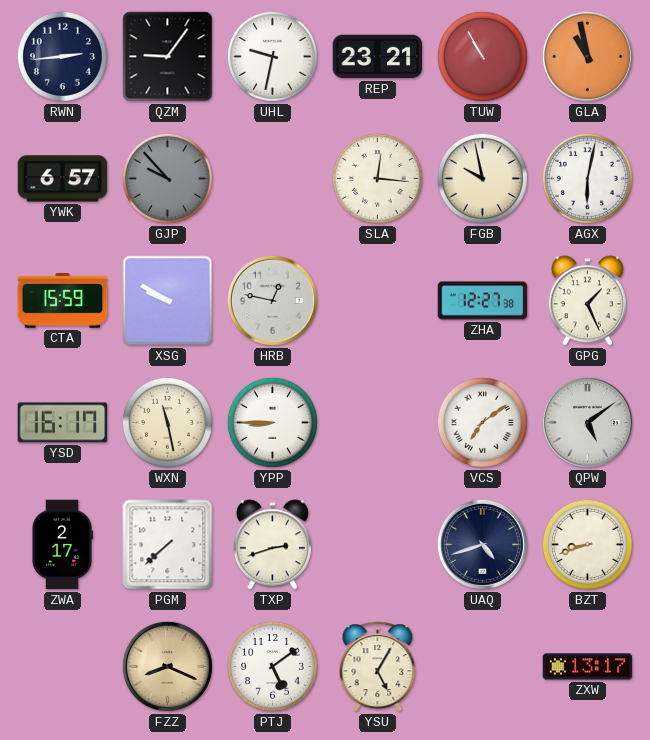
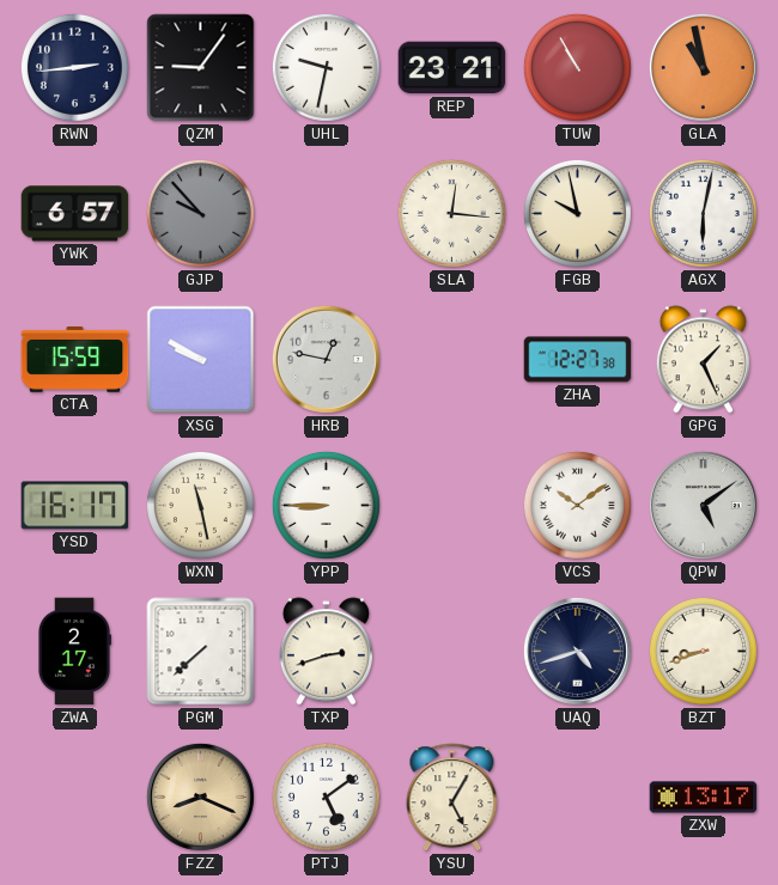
VCS: 7:09 -> 10:09 (577, 505)
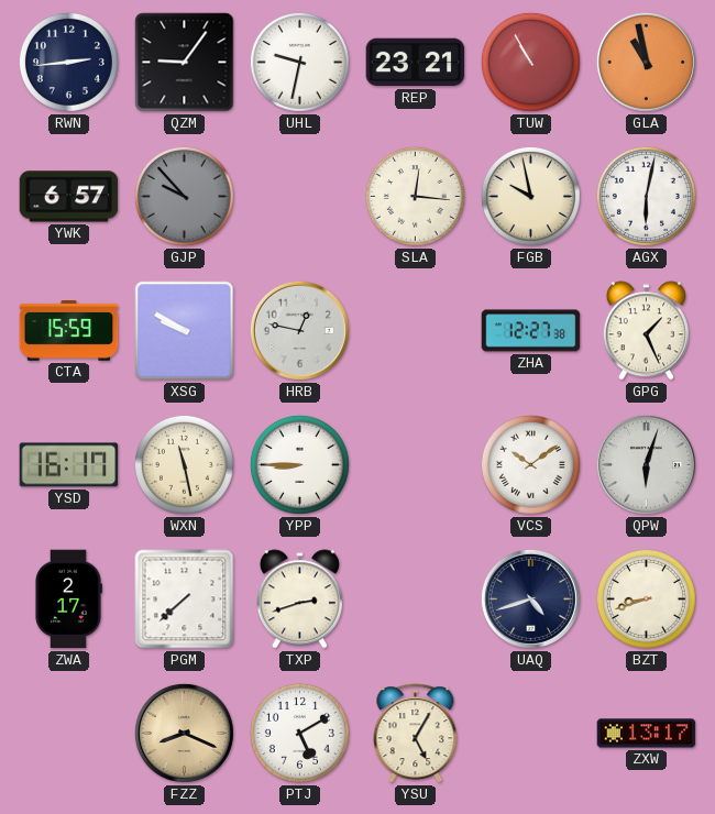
QPW: 5:09 -> 6:03 (646, 464)
PTJ: 5:09 -> 5:10 (299, 733)
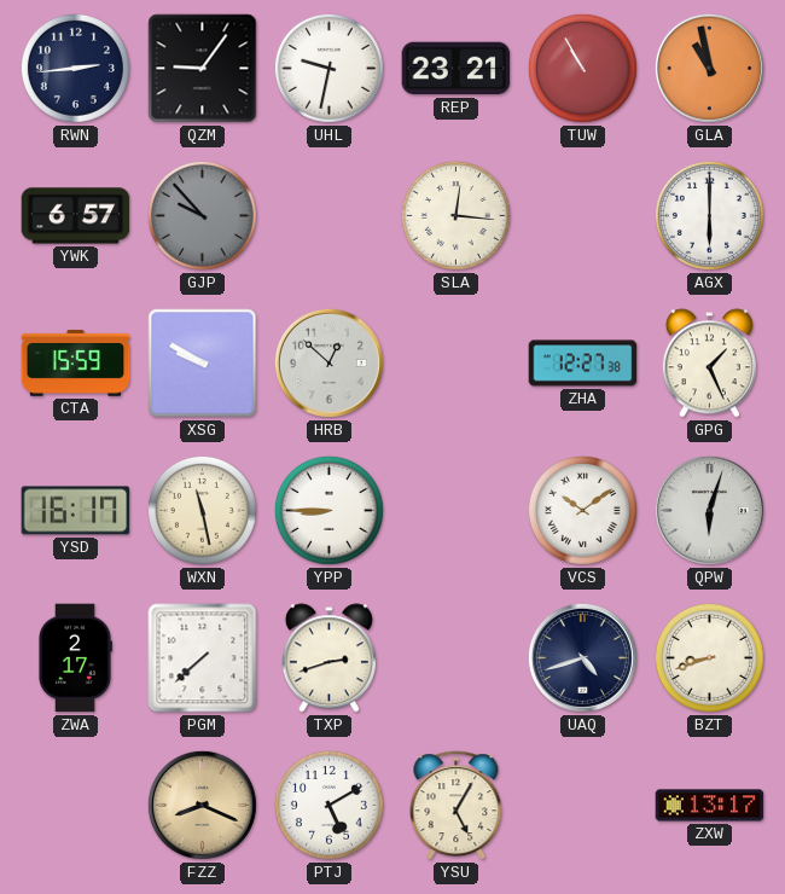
FGB: 9:58 -> none (530, 196)
AGX: 6:02 -> 6:00 (709, 215)
HRB: 12:47 -> 12:52 (328, 362)
